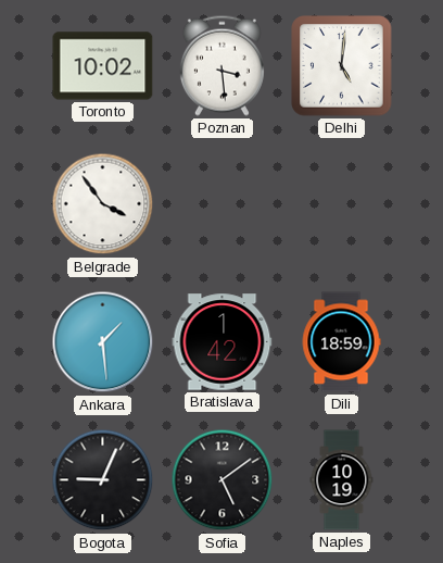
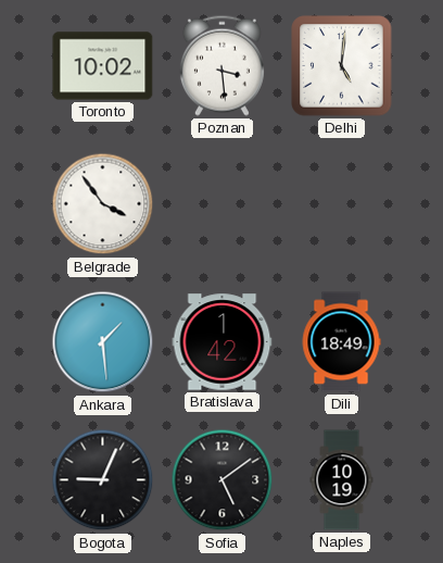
Dili: 18:59 -> 18:49 (341, 342)
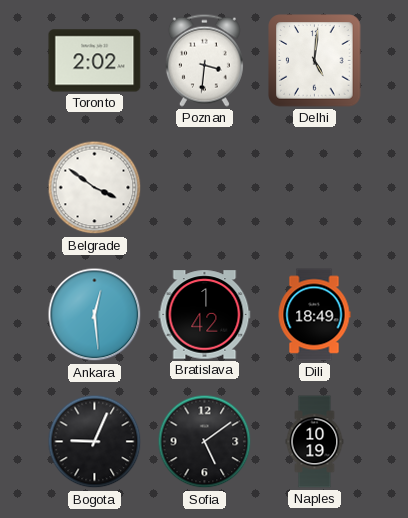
Toronto: 10:02 -> 2:02 (95, 61)
Poznan: 3:29 -> 3:31 (204, 60)
Belgrade: 3:54 -> 3:51 (95, 188)
Ankara: 1:29 -> 12:29 (95, 315)
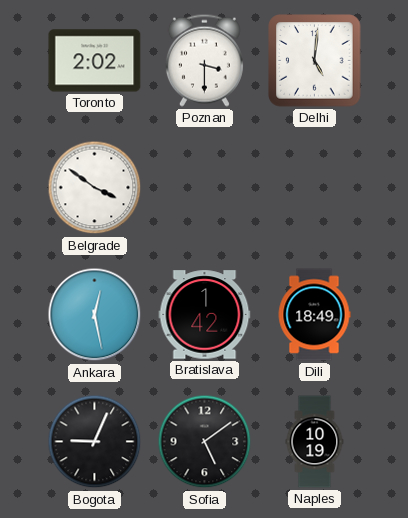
Poznan: 3:31 -> 3:30 (204, 60)
Ankara: 12:29 -> 12:28 (95, 315)
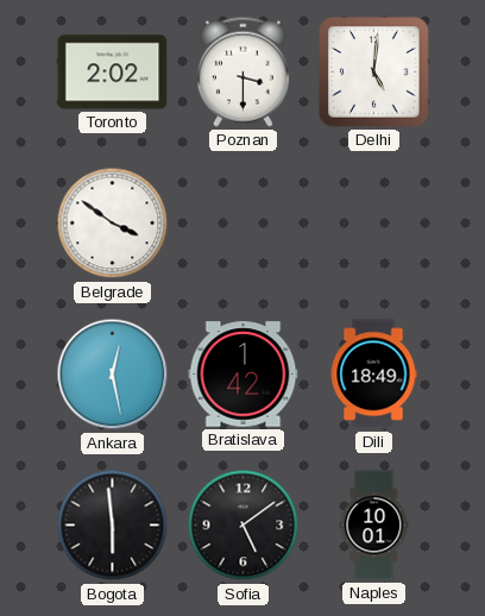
Bogota: 9:04 -> 5:59 (113, 526)
Naples: 10:19 -> 10:01 (374, 526)
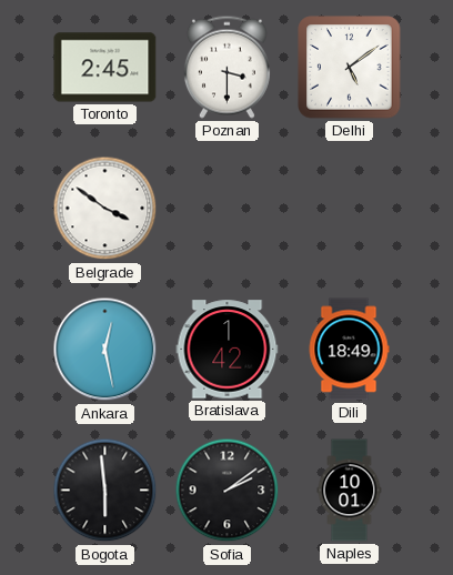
Toronto: 2:02 -> 2:45 (105, 68)
Delhi: 5:01 -> 5:09 (350, 68)
Sofia: 5:09 -> 2:09 (228, 491)
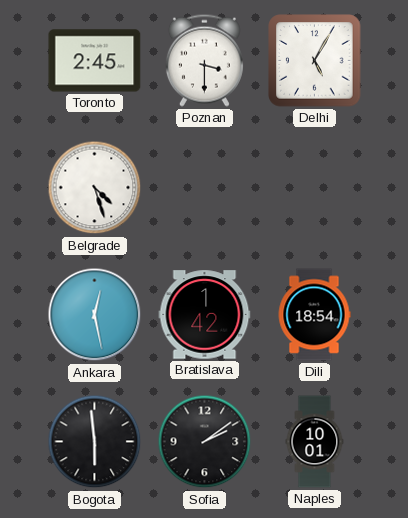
Delhi: 5:09 -> 5:05 (315, 61)
Belgrade: 3:51 -> 4:27 (95, 188)
Dili: 18:49 -> 18:54 (314, 315)
